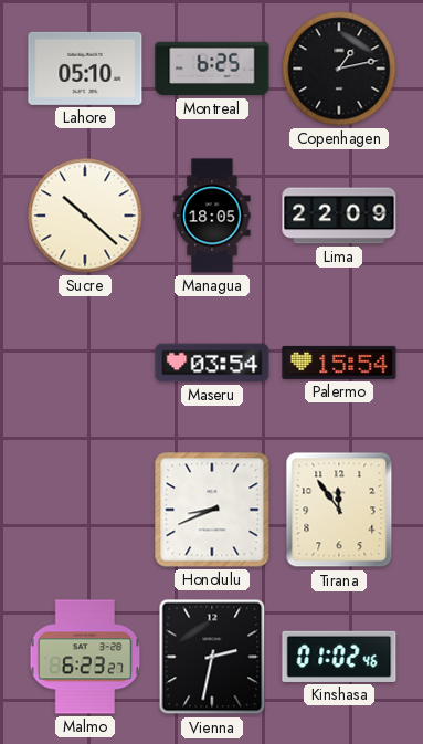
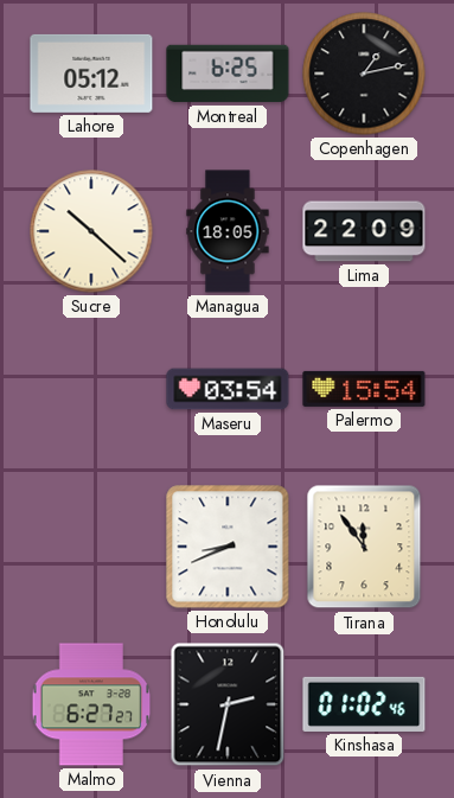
Lahore: 05:10 -> 05:12 (91, 74)
Malmo: 6:23 -> 6:27 (91, 704)
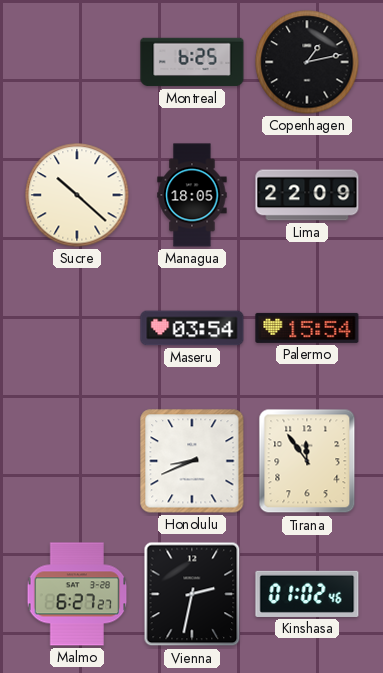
Lahore: 05:12 -> none (91, 74)
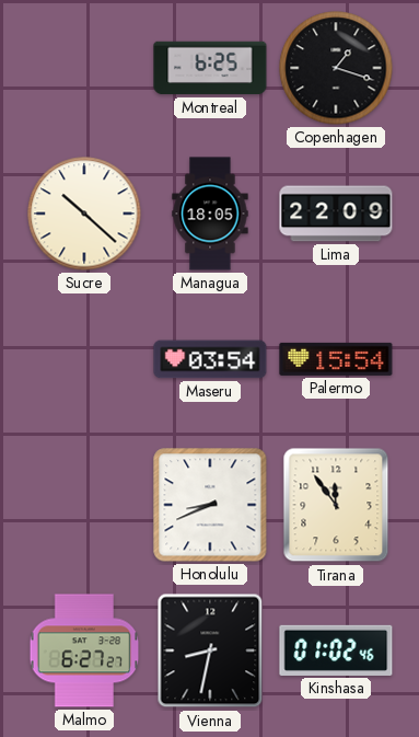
Copenhagen: 1:13 -> 1:18 (336, 68)
Vienna: 2:32 -> 8:32 (210, 650)
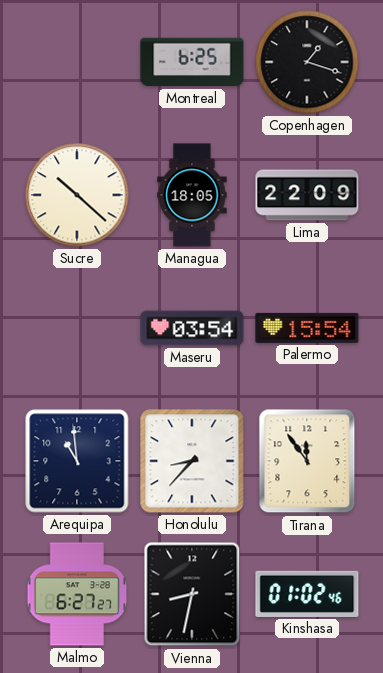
Arequipa: none -> 10:59 (77, 461)
Honolulu: 8:41 -> 8:37 (192, 461)
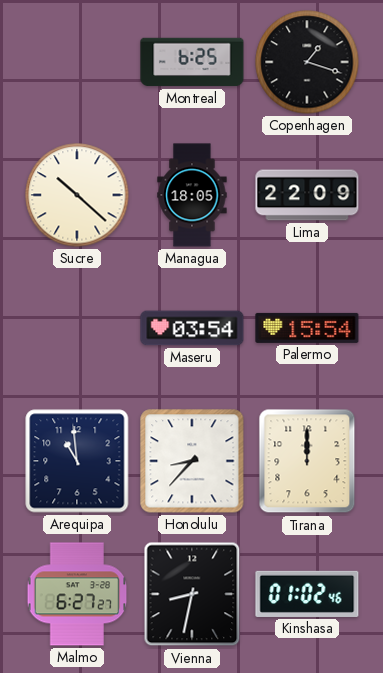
Tirana: 11:54 -> 12:00 (307, 461)
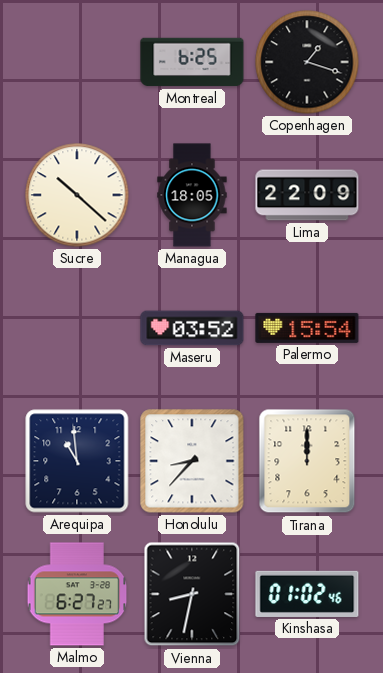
Maseru: 03:54 -> 03:52 (192, 328)
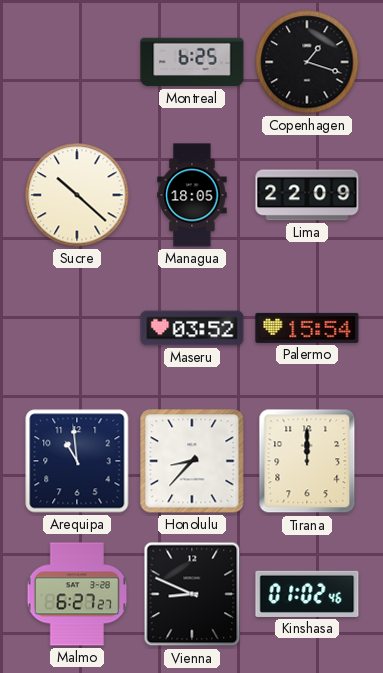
Vienna: 8:32 -> 8:49 (192, 594)
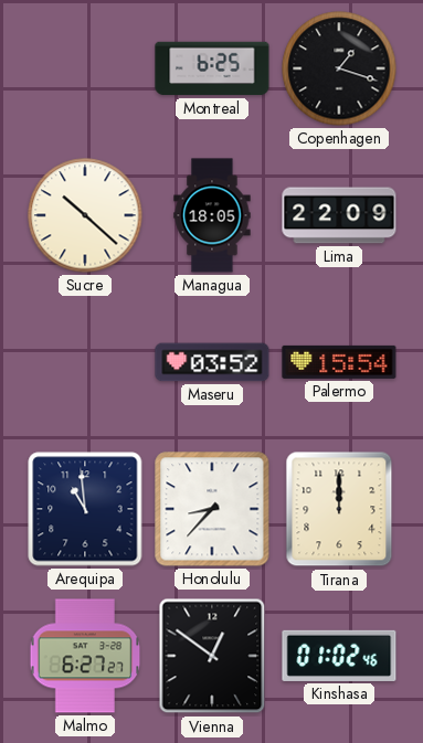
Vienna: 8:49 -> 12:51 (212, 656)
